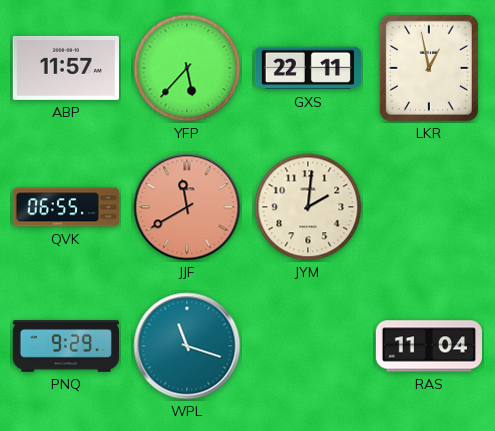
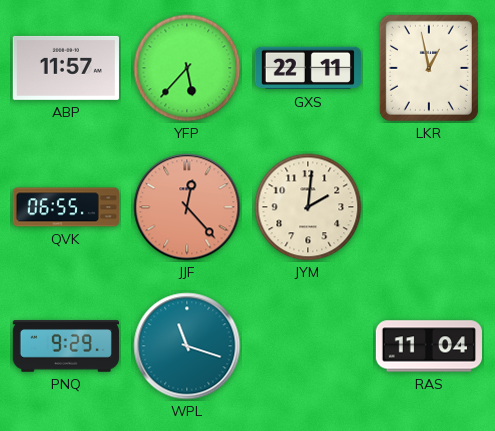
JJF: 11:40 -> 12:23 (187, 207)
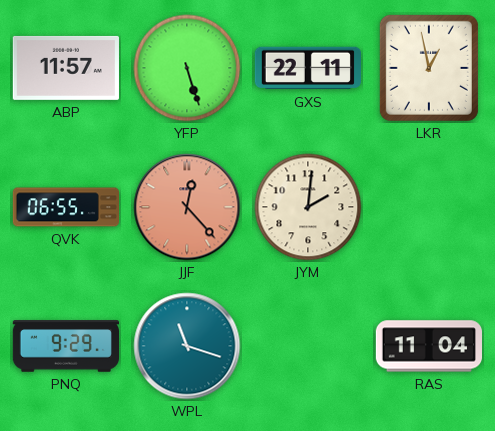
YFP: 5:37 -> 5:27 (187, 68)
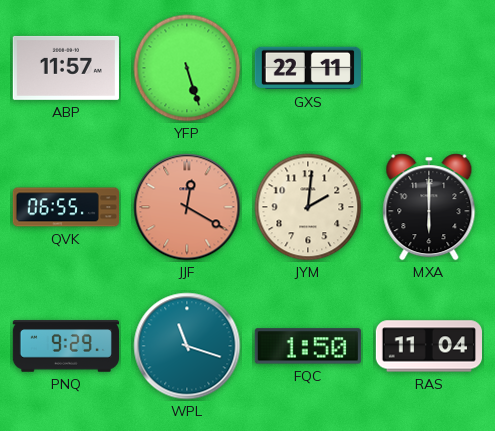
LKR: 12:58 -> none (429, 68)
JJF: 12:23 -> 12:20 (187, 207)
MXA: none -> 6:00 (429, 207)
FQC: none -> 1:50 (308, 346)
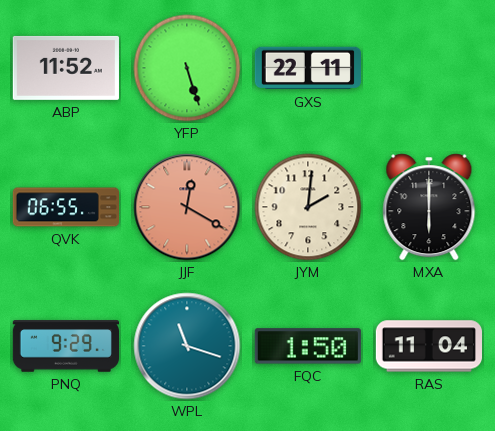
ABP: 11:57 -> 11:52 (66, 68)
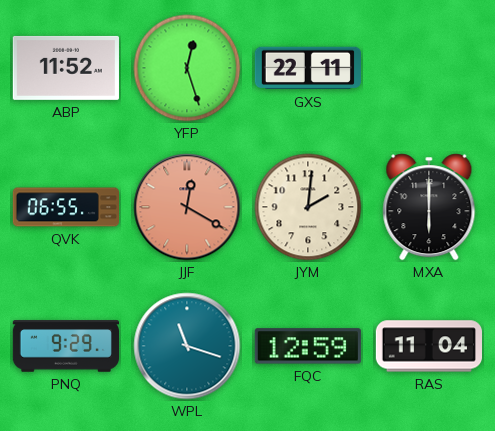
YFP: 5:27 -> 12:27 (187, 68)
FQC: 1:50 -> 12:59 (308, 346)
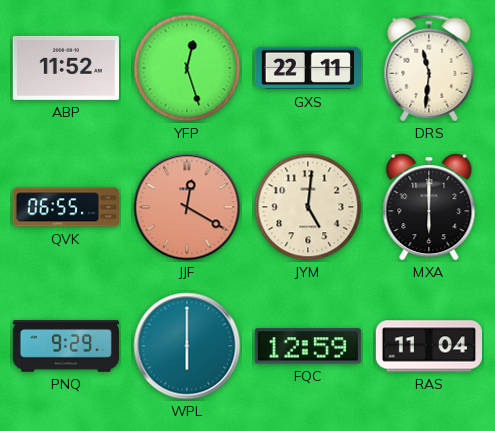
DRS: none -> 11:31 (429, 68)
JYM: 2:01 -> 5:01 (308, 207)
WPL: 11:18 -> 6:00 (187, 346)
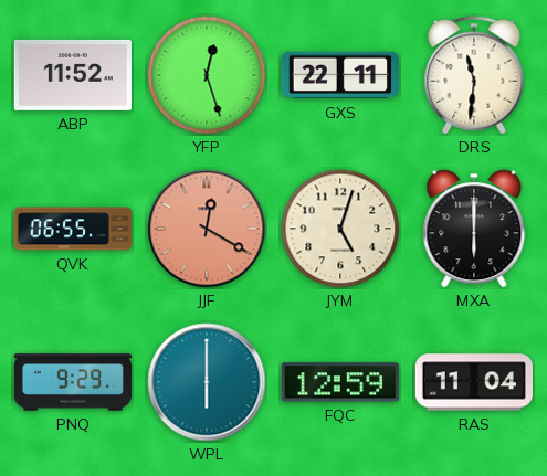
JYM: 5:01 -> 5:03 (340, 229)
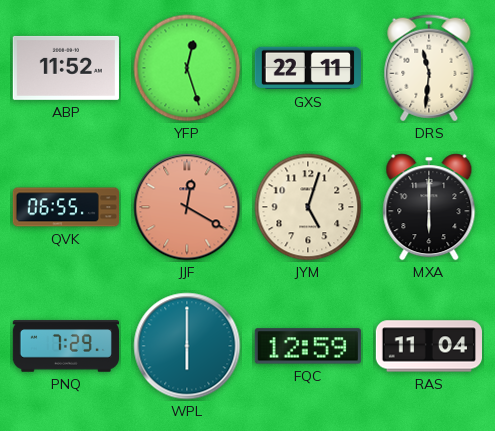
PNQ: 9:29 -> 7:29 (65, 346)
